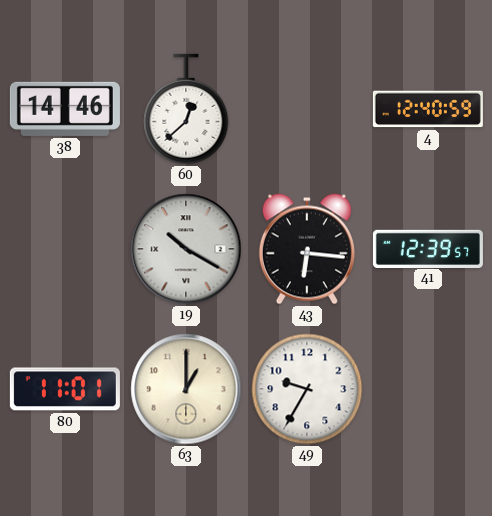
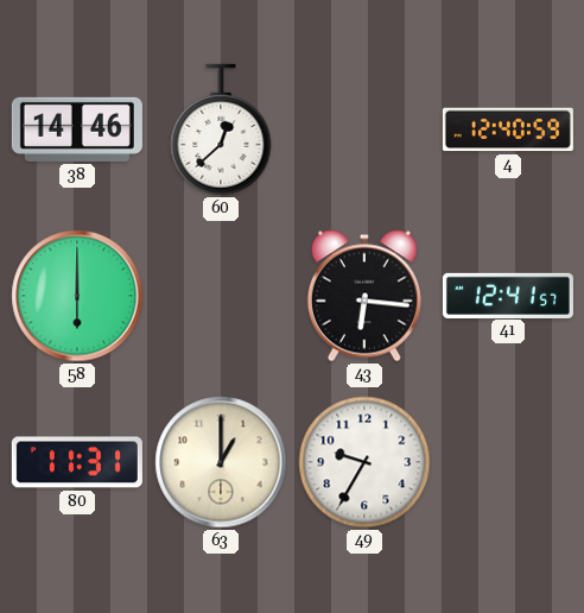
58: none -> 6:00 (77, 296)
19: 10:20 -> none (186, 249)
41: 12:39 -> 12:41 (508, 295)
80: 11:01 -> 11:31 (77, 462)
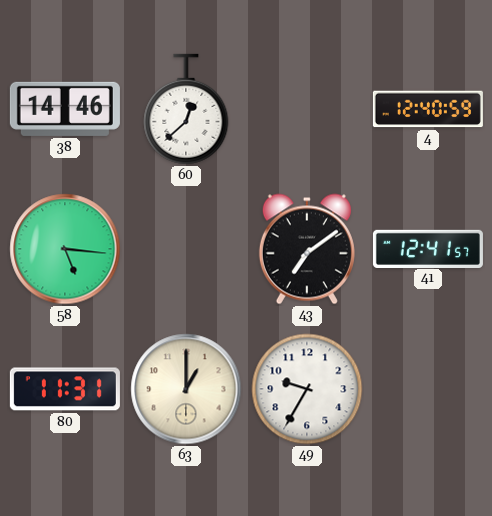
58: 6:00 -> 5:16 (65, 249)
43: 6:16 -> 7:09 (307, 249)
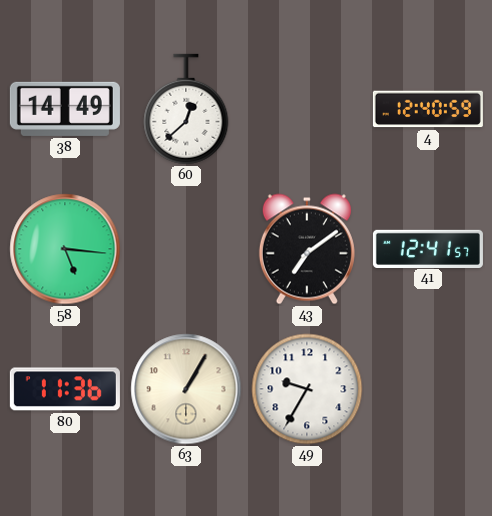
38: 14:46 -> 14:49 (65, 109)
80: 11:31 -> 11:36 (65, 389)
63: 1:00 -> 1:05 (186, 389)
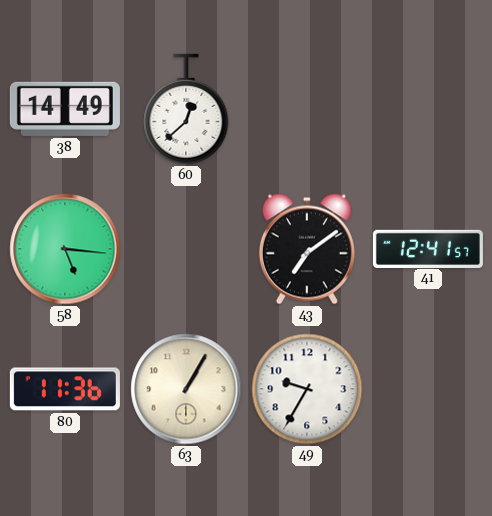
4: 12:40 -> none (428, 109)
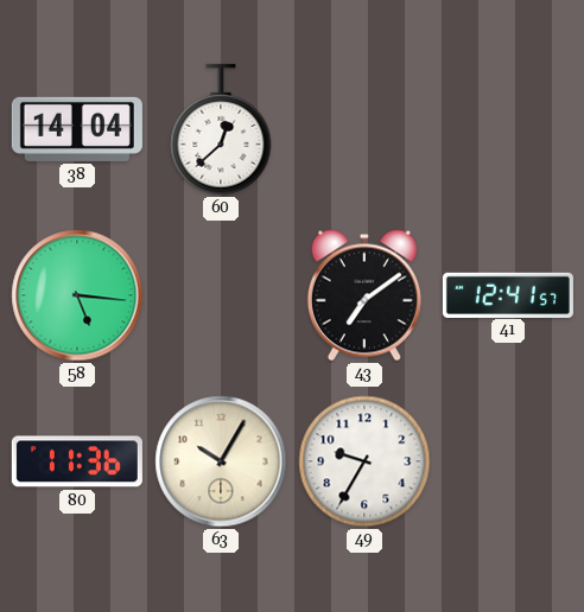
38: 14:49 -> 14:04 (77, 129)
63: 1:05 -> 10:05 (221, 461)
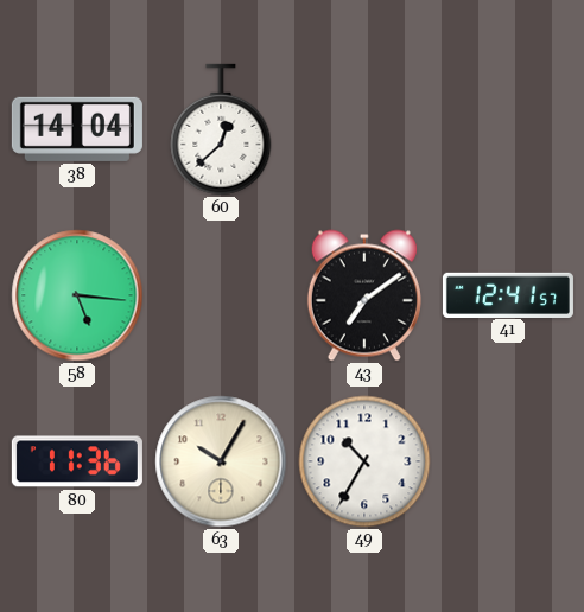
49: 9:35 -> 10:35 (364, 461)
